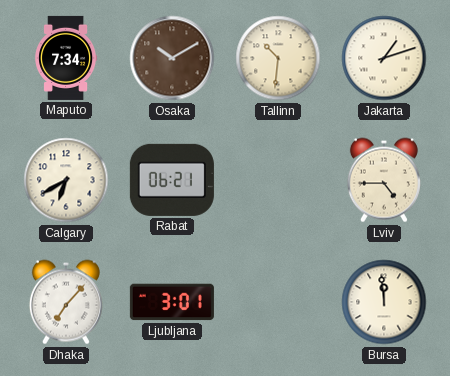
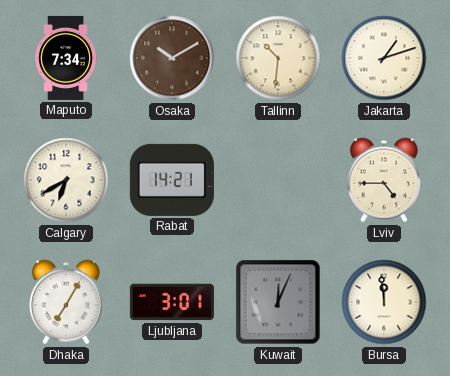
Rabat: 06:21 -> 14:21 (172, 180)
Dhaka: 7:07 -> 7:05 (66, 302)
Kuwait: none -> 12:04 (278, 302)
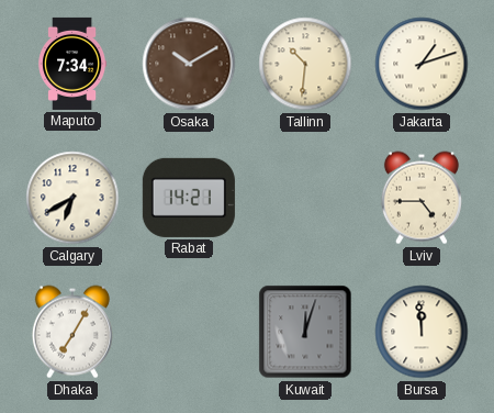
Ljubljana: 3:01 -> none (172, 302)
Kuwait: 12:04 -> 12:03 (305, 332)
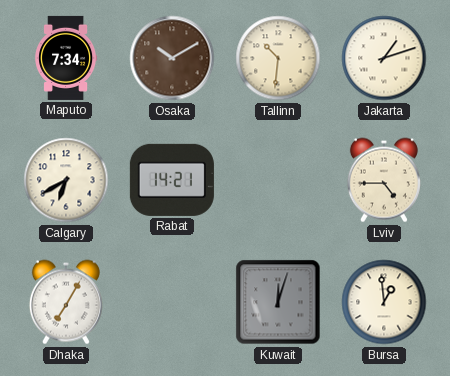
Bursa: 11:59 -> 12:59 (384, 302)
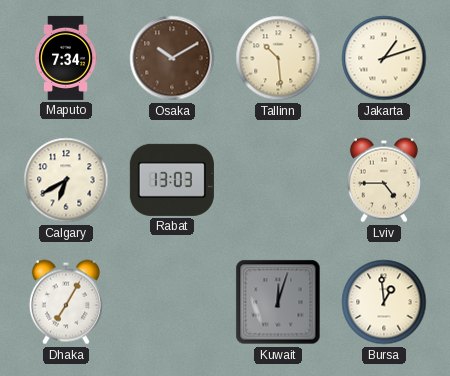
Tallinn: 10:31 -> 10:29 (278, 58)
Rabat: 14:21 -> 13:03 (172, 180)
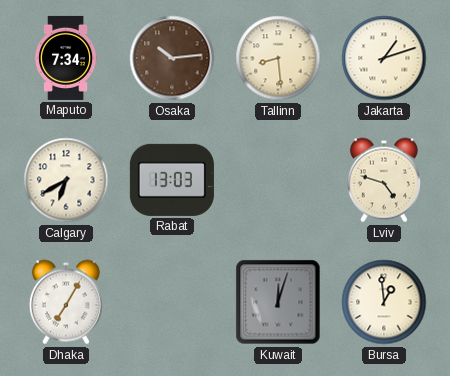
Osaka: 10:10 -> 10:14 (172, 58)
Tallinn: 10:29 -> 8:29 (278, 58)
Lviv: 4:45 -> 4:48 (384, 180)
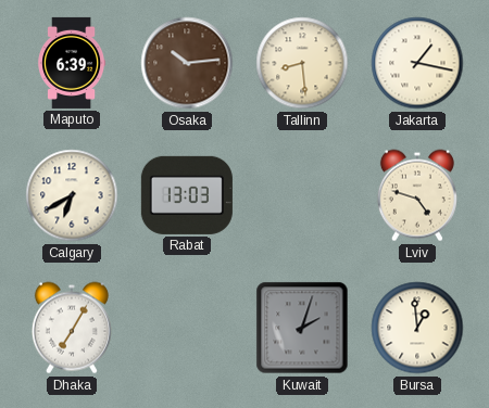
Maputo: 7:34 -> 6:39 (72, 63)
Jakarta: 1:12 -> 1:17 (417, 63)
Kuwait: 12:03 -> 2:03 (302, 328)
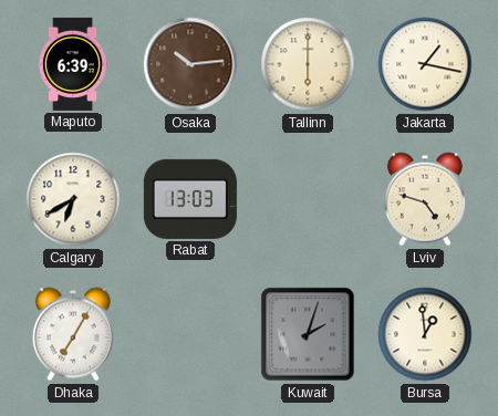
Tallinn: 8:29 -> 6:00 (308, 64)
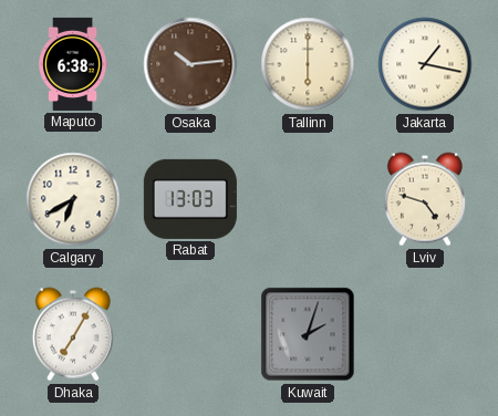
Maputo: 6:39 -> 6:38 (73, 64)
Bursa: 12:59 -> none (425, 334)
